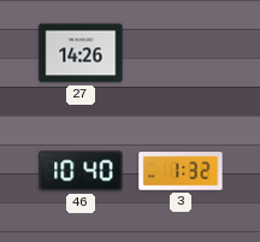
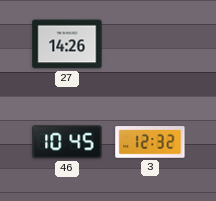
46: 10:40 -> 10:45 (67, 142)
3: 1:32 -> 12:32 (150, 142)
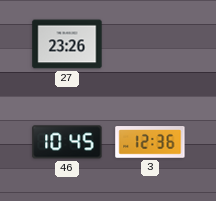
27: 14:26 -> 23:26 (67, 44)
3: 12:32 -> 12:36 (150, 142)
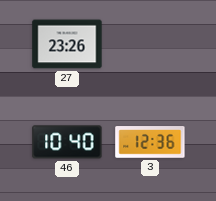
46: 10:45 -> 10:40 (67, 142)
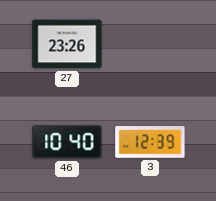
3: 12:36 -> 12:39 (150, 142)
